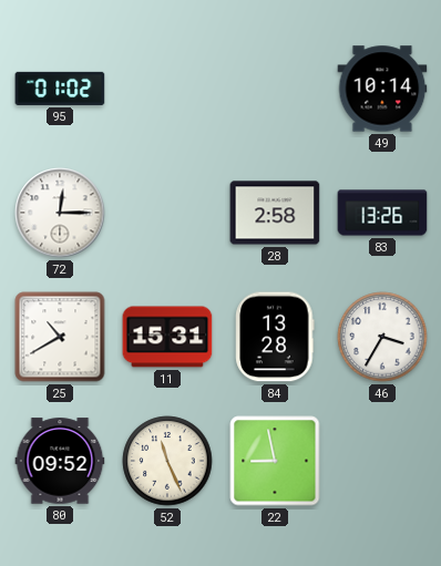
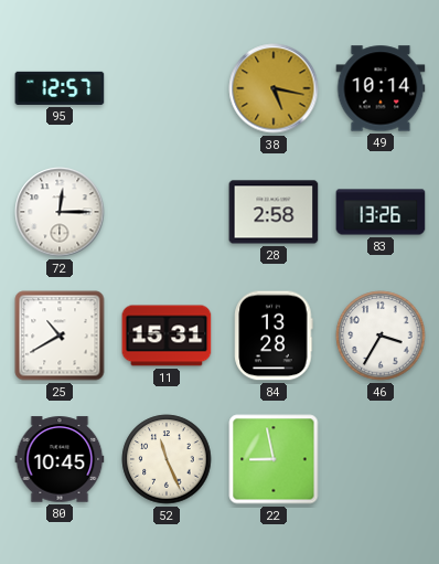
95: 01:02 -> 12:57 (60, 88)
38: none -> 5:17 (274, 88)
80: 09:52 -> 10:45 (60, 459)
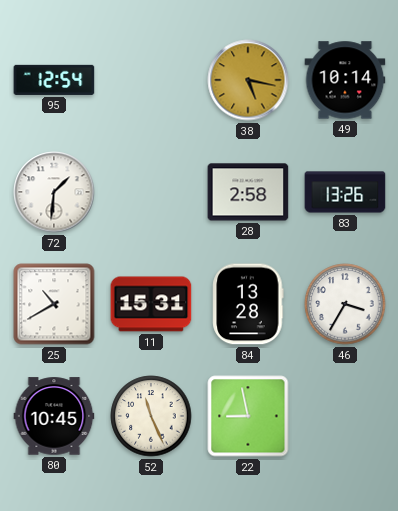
95: 12:57 -> 12:54 (54, 80)
72: 12:15 -> 1:31 (54, 192)
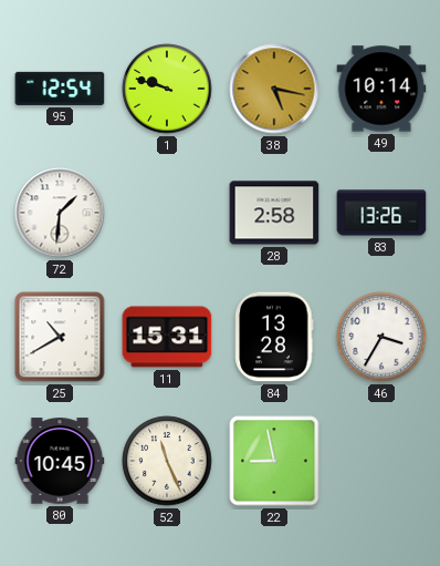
1: none -> 9:48 (167, 89)
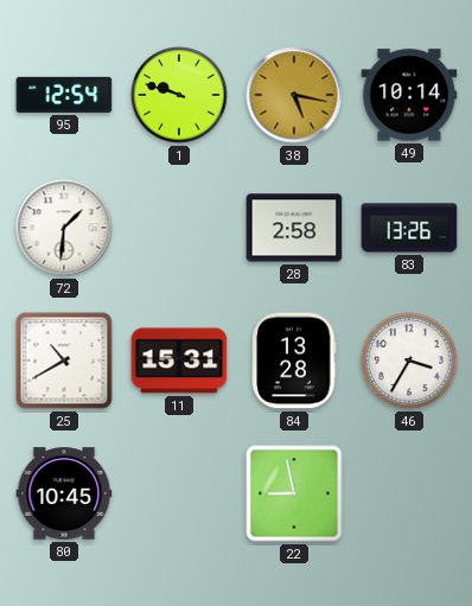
52: 11:26 -> none (167, 461)
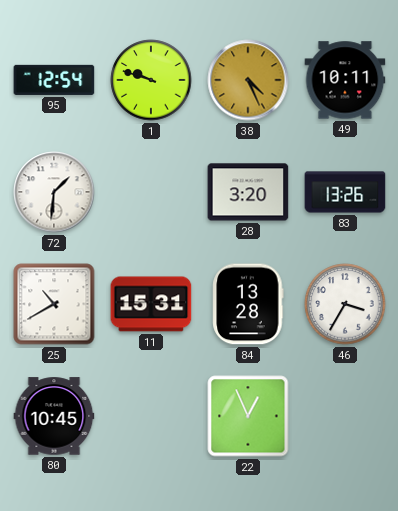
38: 5:17 -> 4:26 (248, 80)
49: 10:14 -> 10:11 (345, 80)
28: 2:58 -> 3:20 (248, 192)
22: 8:58 -> 12:56 (248, 416)
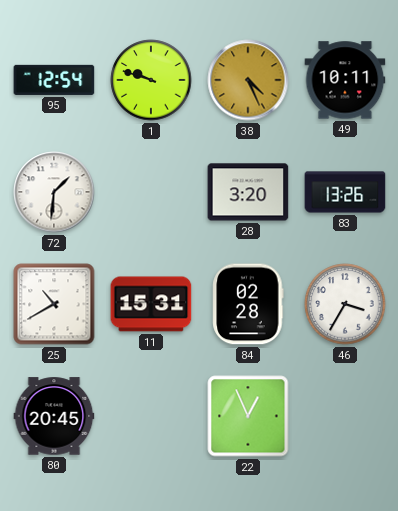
84: 13:28 -> 02:28 (248, 304)
80: 10:45 -> 20:45 (54, 416)
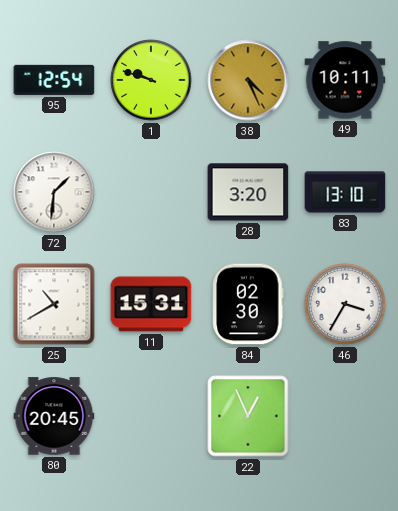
83: 13:26 -> 13:10 (345, 192)
84: 02:28 -> 02:30 (248, 304)
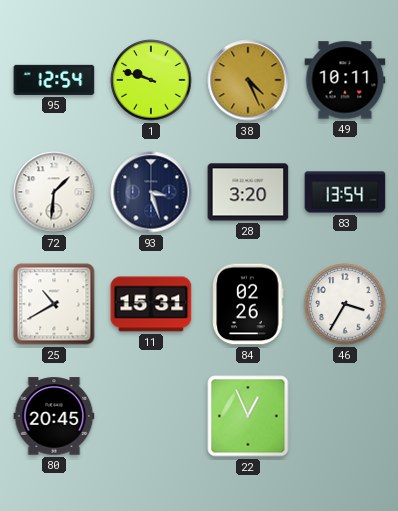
93: none -> 3:27 (151, 192)
83: 13:10 -> 13:54 (345, 192)
84: 02:30 -> 02:26 (248, 304)
